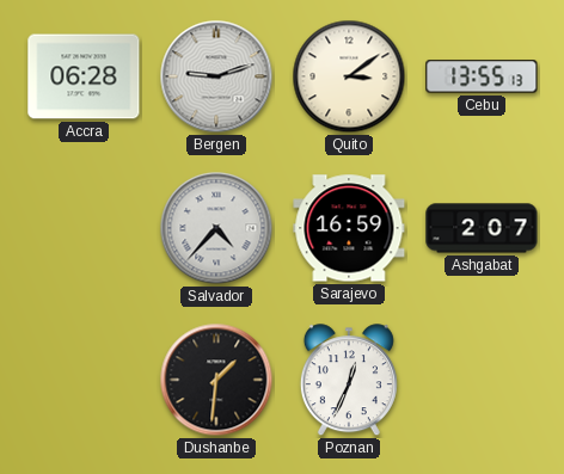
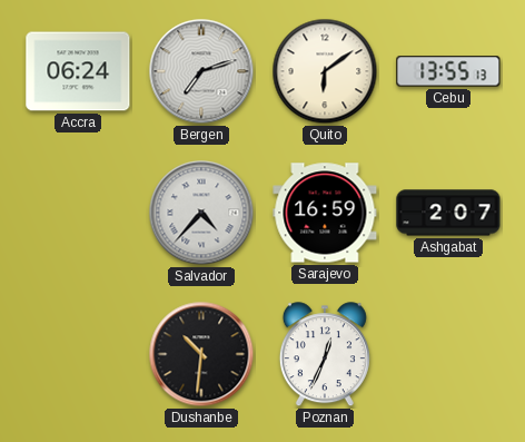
Accra: 06:28 -> 06:24 (78, 71)
Bergen: 9:12 -> 7:12 (201, 71)
Quito: 3:09 -> 6:09 (325, 71)
Dushanbe: 1:31 -> 10:31 (201, 354)
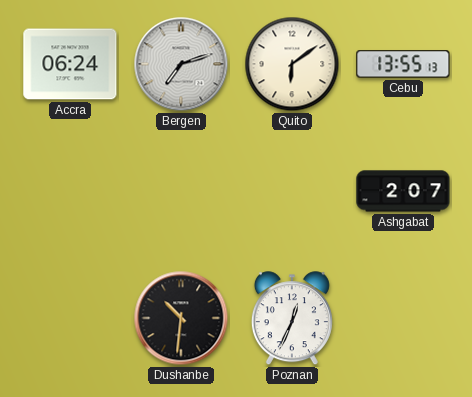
Salvador: 4:37 -> none (201, 213)
Sarajevo: 16:59 -> none (325, 213)
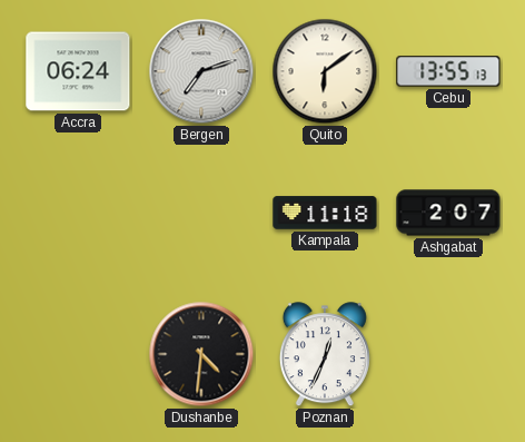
Kampala: none -> 11:18 (325, 213)
Dushanbe: 10:31 -> 4:31 (201, 354)
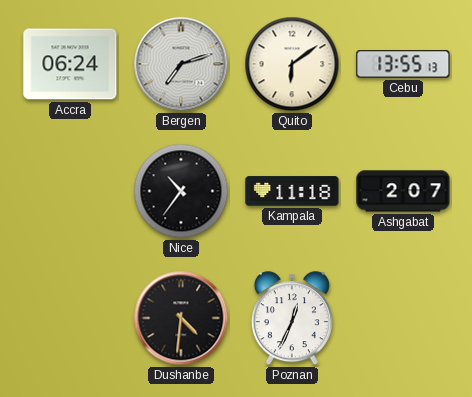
Nice: none -> 10:36 (181, 191)
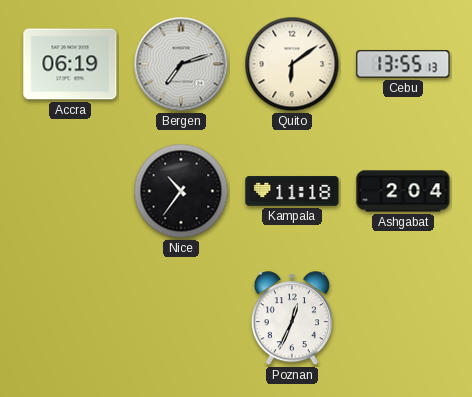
Accra: 06:24 -> 06:19 (70, 64)
Ashgabat: 2:07 -> 2:04 (403, 191)
Dushanbe: 4:31 -> none (181, 318)
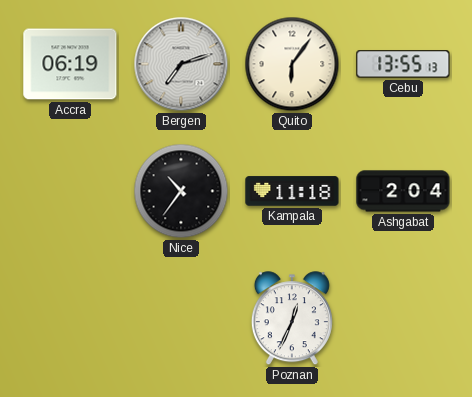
Quito: 6:09 -> 6:06 (292, 64)
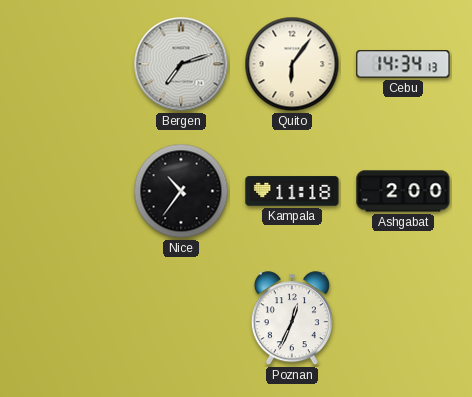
Accra: 06:19 -> none (70, 64)
Cebu: 13:55 -> 14:34 (403, 64)
Ashgabat: 2:04 -> 2:00 (403, 191)
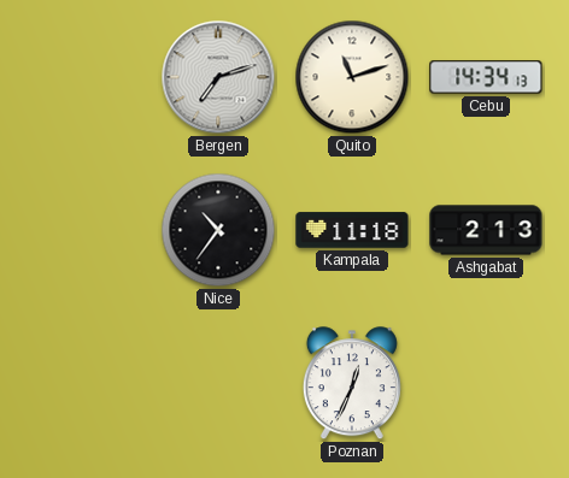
Quito: 6:06 -> 11:12 (352, 77)
Ashgabat: 2:00 -> 2:13 (486, 230)
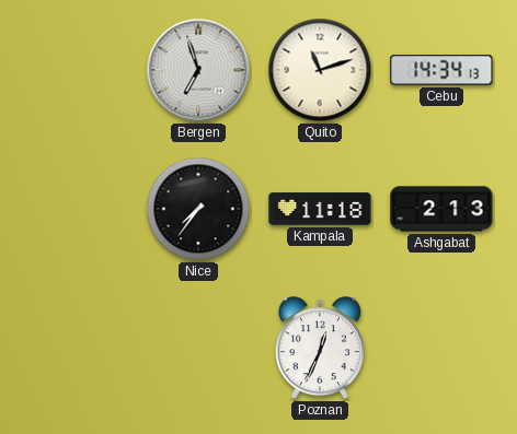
Bergen: 7:12 -> 6:57 (198, 70)
Nice: 10:36 -> 7:36 (198, 209)
